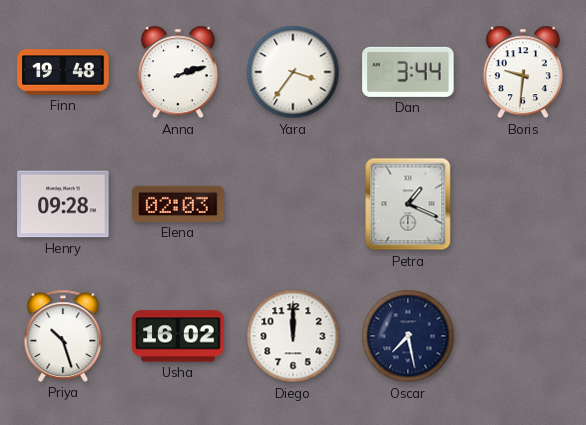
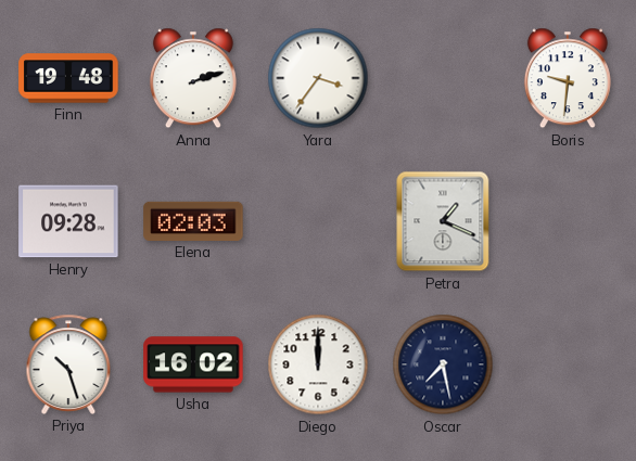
Dan: 3:44 -> none (408, 72)
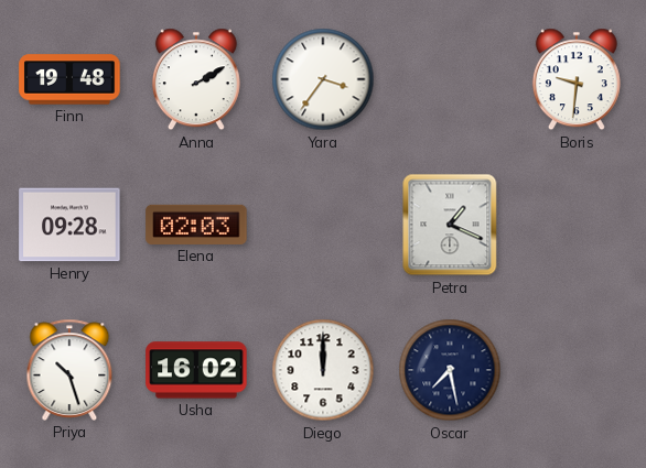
Anna: 2:12 -> 2:10 (196, 79)
